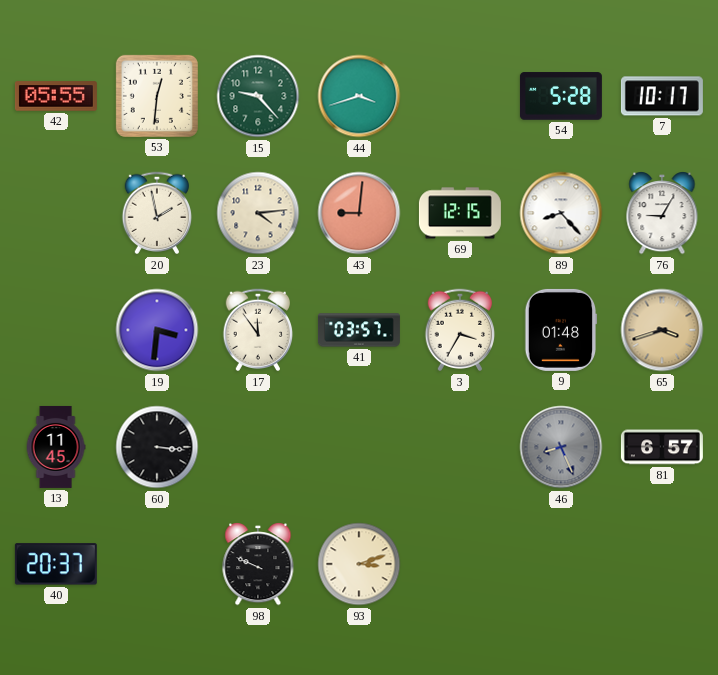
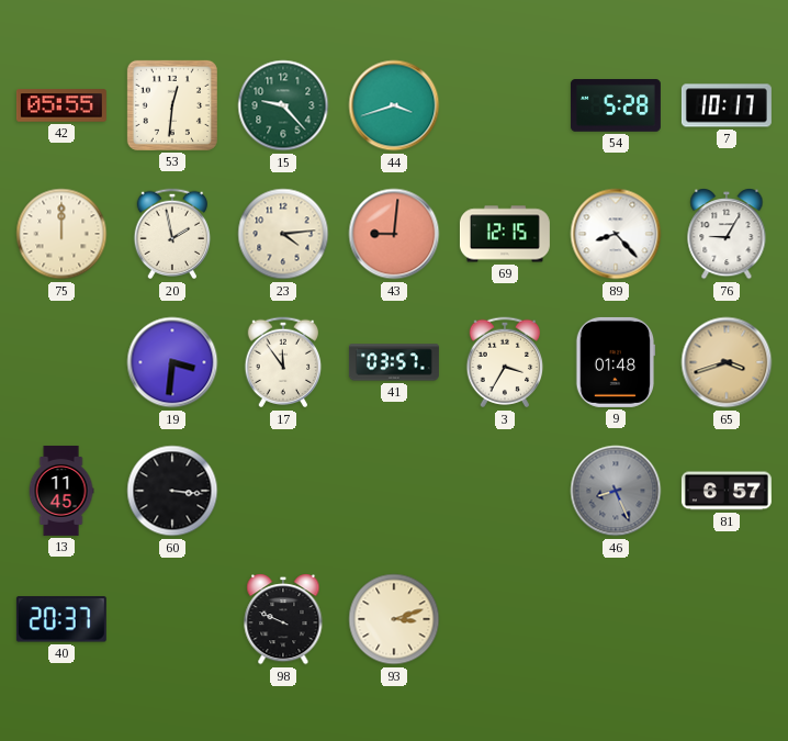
75: none -> 12:00 (61, 234)
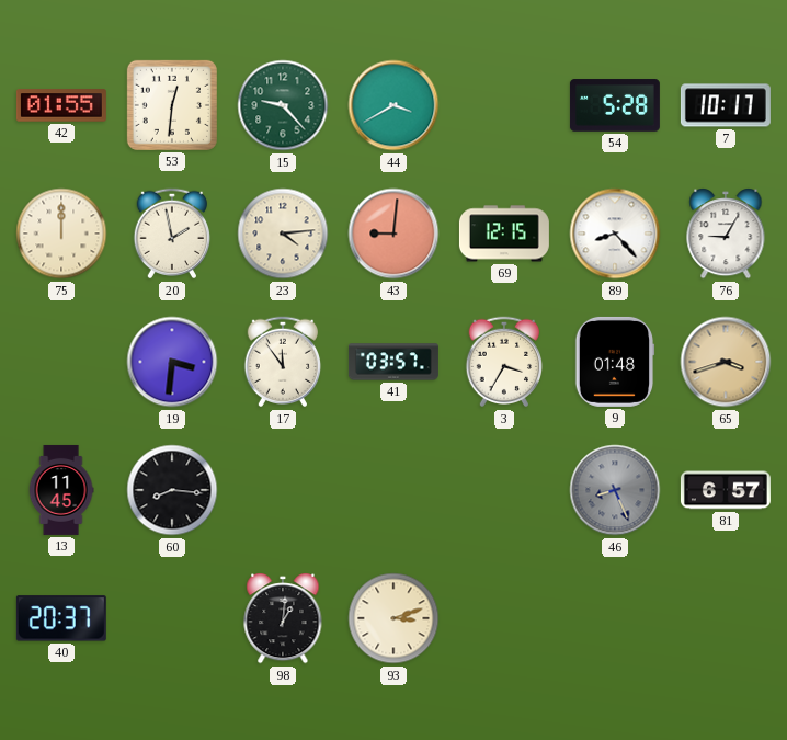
42: 05:55 -> 01:55 (61, 105)
44: 3:42 -> 3:40 (394, 105)
60: 3:16 -> 8:16 (172, 490)
98: 9:49 -> 1:01 (283, 618)
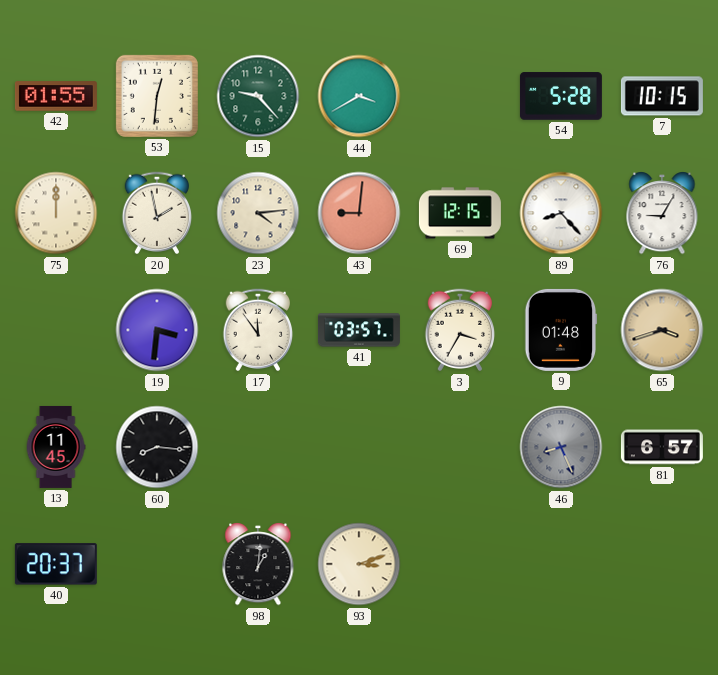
7: 10:17 -> 10:15 (662, 96)
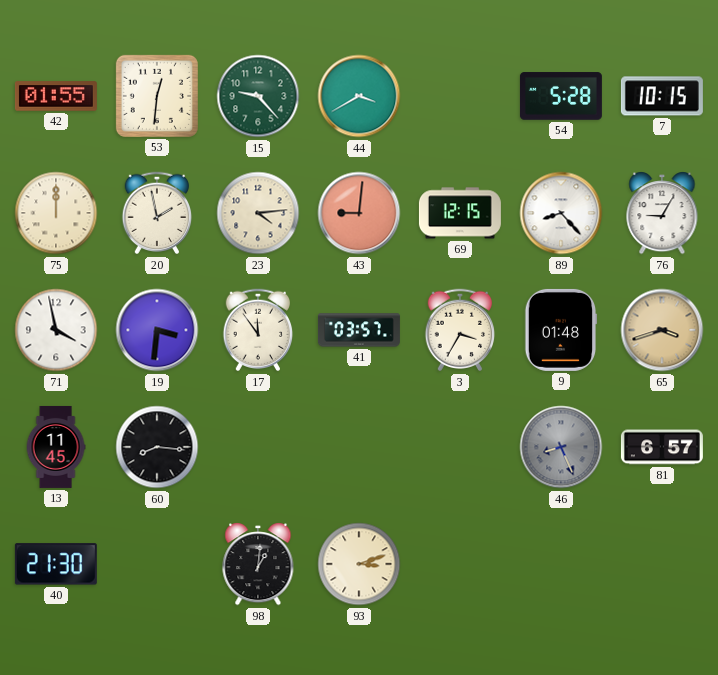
71: none -> 3:58 (56, 330)
40: 20:37 -> 21:30 (56, 564)
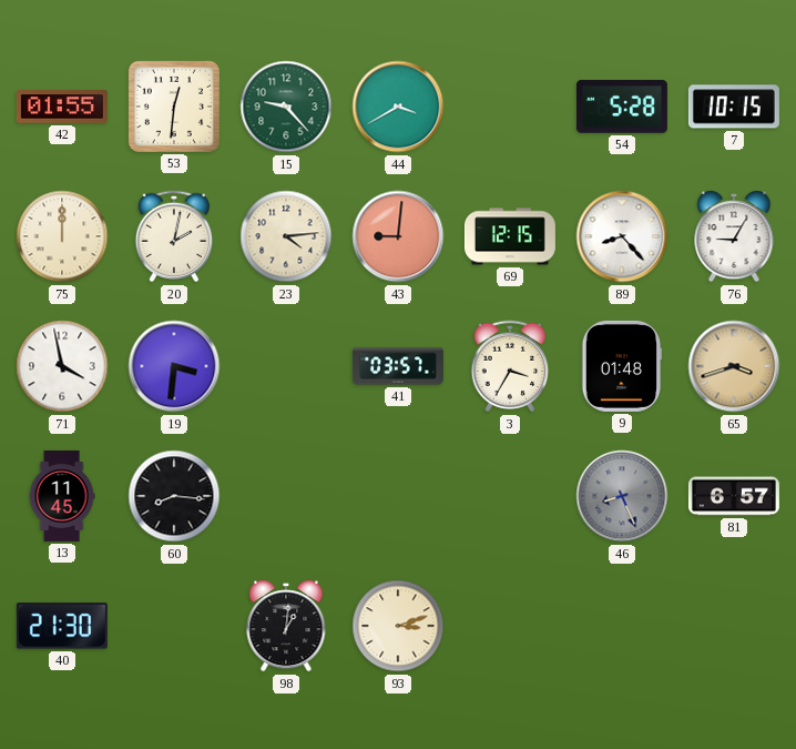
20: 1:58 -> 2:02 (174, 236)
17: 11:54 -> none (258, 330)
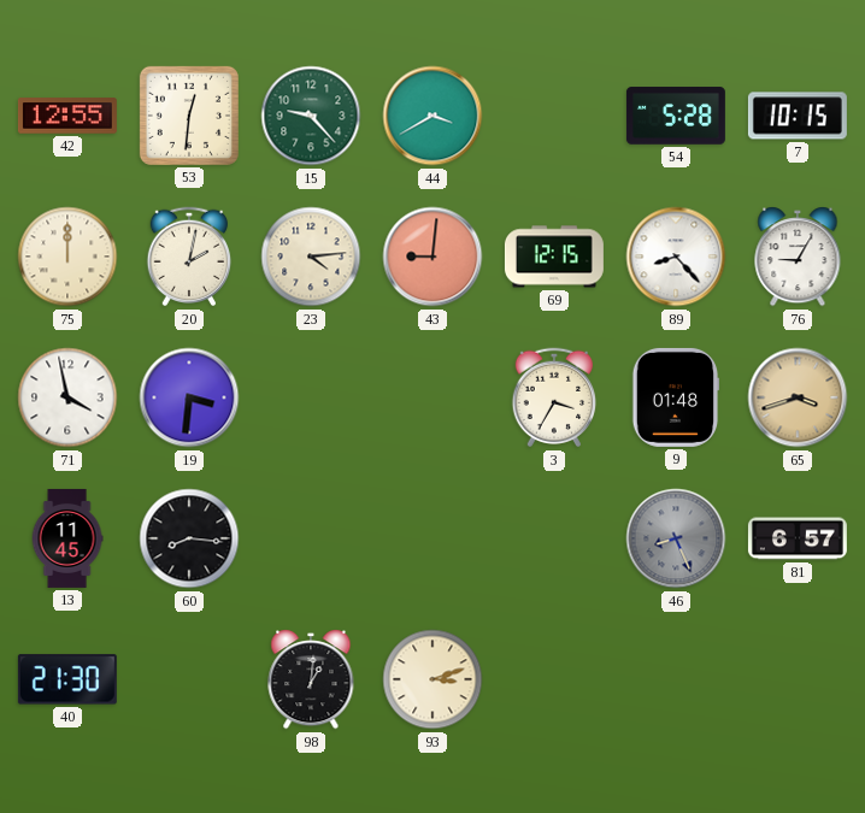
42: 01:55 -> 12:55 (67, 116)
41: 03:57 -> none (398, 366)
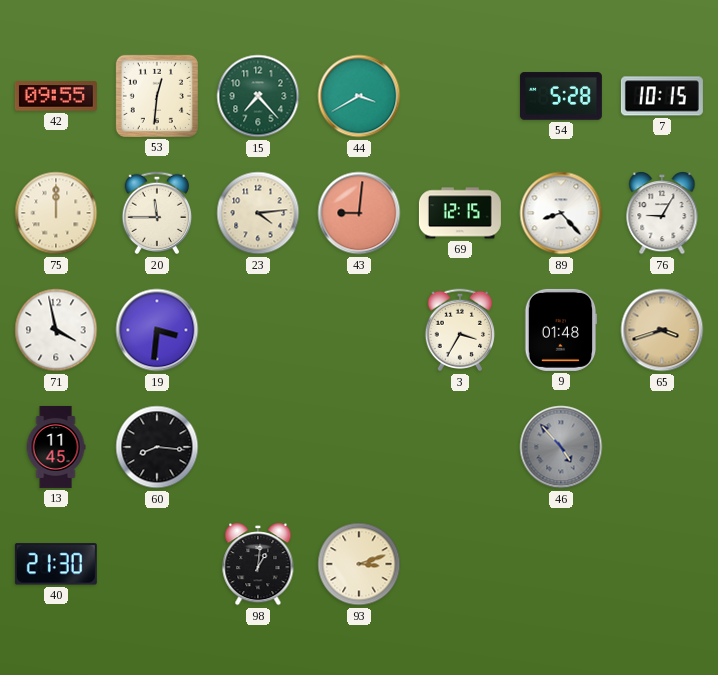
42: 12:55 -> 09:55 (56, 96)
15: 9:23 -> 7:23 (258, 96)
20: 2:02 -> 11:45 (157, 213)
46: 8:26 -> 4:53 (561, 447)
81: 6:57 -> none (798, 538)
